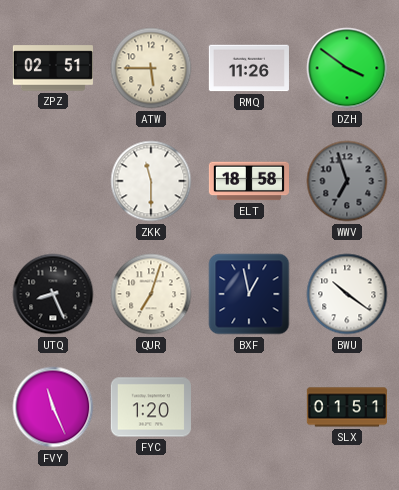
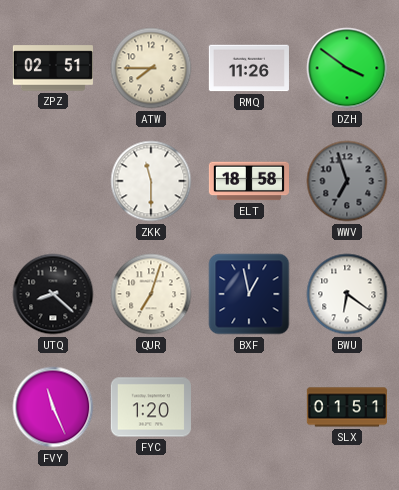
ATW: 5:45 -> 7:45 (151, 68)
UTQ: 8:26 -> 8:22 (53, 294)
BWU: 10:21 -> 6:21 (347, 294)
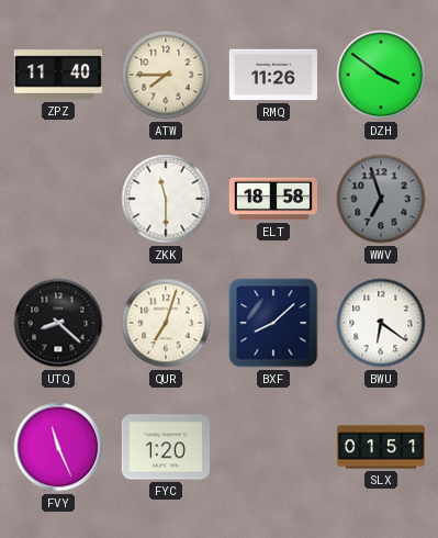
ZPZ: 02:51 -> 11:40 (58, 75)
BXF: 12:58 -> 8:08 (273, 323)
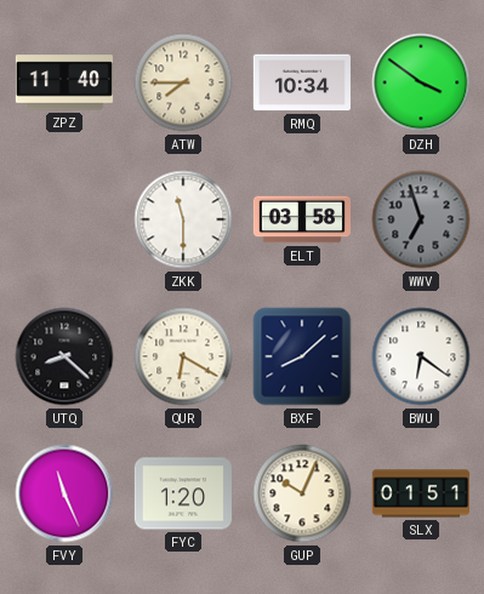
RMQ: 11:26 -> 10:34 (302, 82)
ELT: 18:58 -> 03:58 (301, 219)
QUR: 7:03 -> 6:20 (183, 356)
GUP: none -> 10:04 (302, 493)
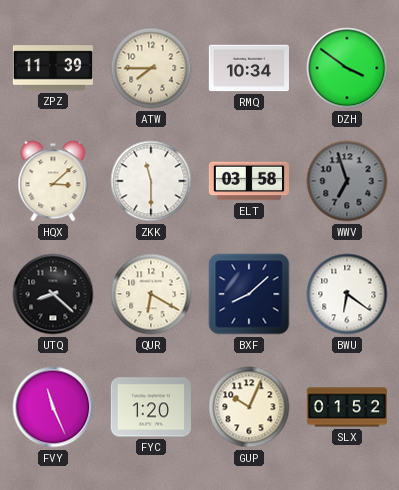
ZPZ: 11:40 -> 11:39 (53, 68)
HQX: none -> 3:08 (53, 181)
SLX: 01:51 -> 01:52 (347, 407)
